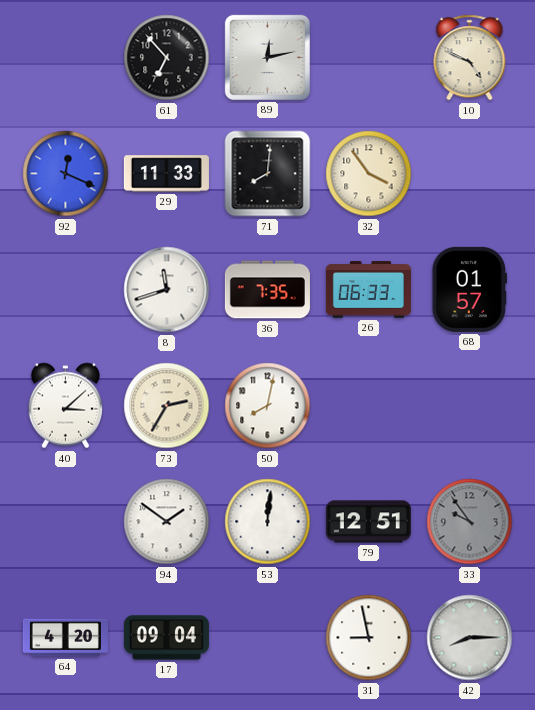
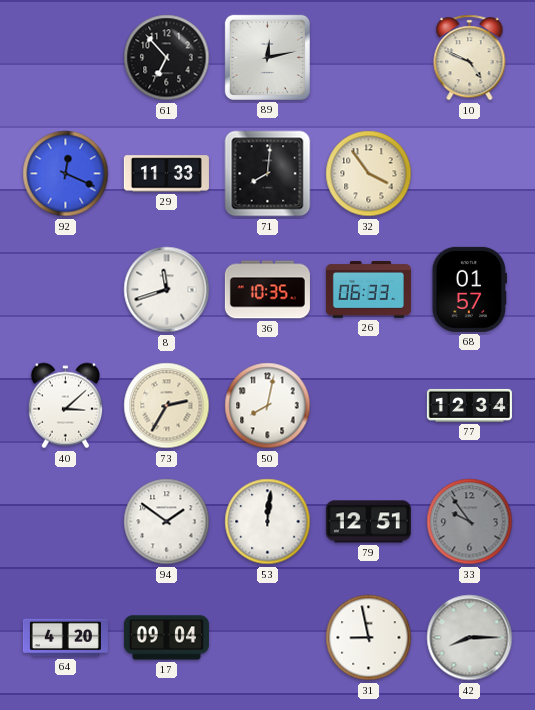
36: 7:35 -> 10:35 (267, 290)
77: none -> 12:34 (469, 405)
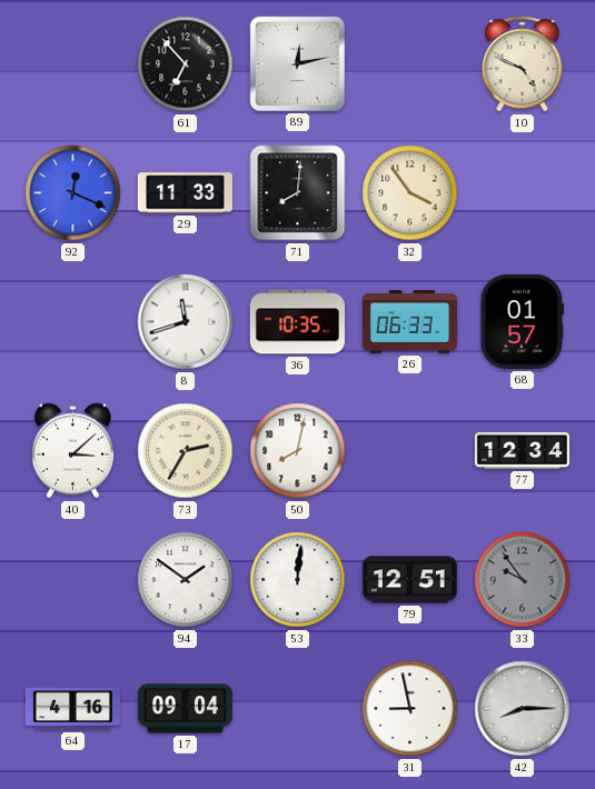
64: 4:20 -> 4:16 (72, 709)
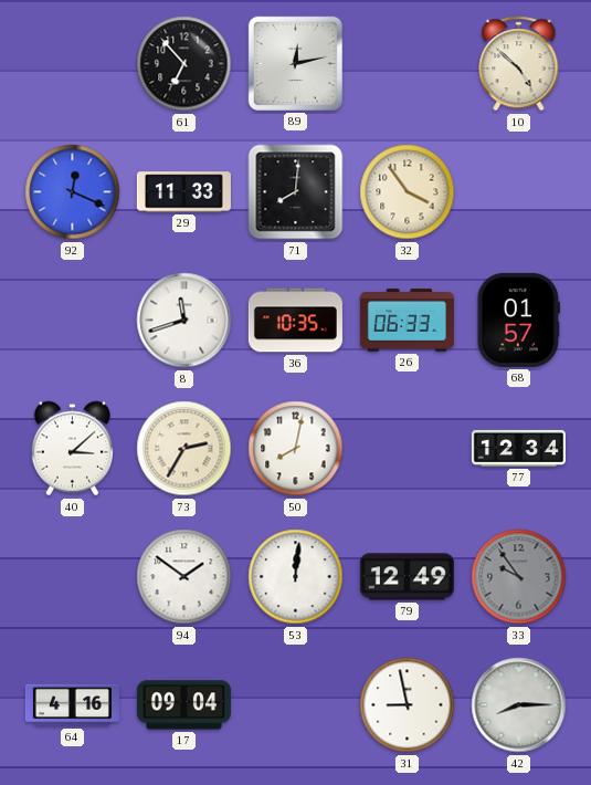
10: 4:49 -> 4:52 (519, 64)
79: 12:51 -> 12:49 (407, 577)
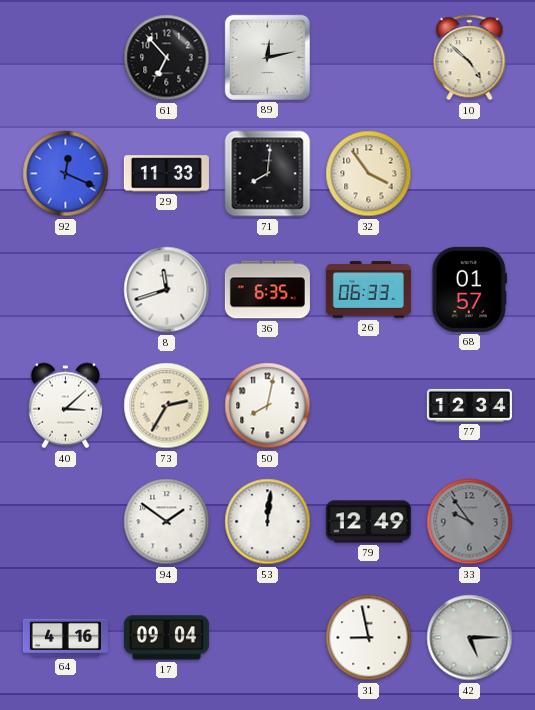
36: 10:35 -> 6:35 (267, 290)
42: 8:15 -> 5:15 (470, 638)
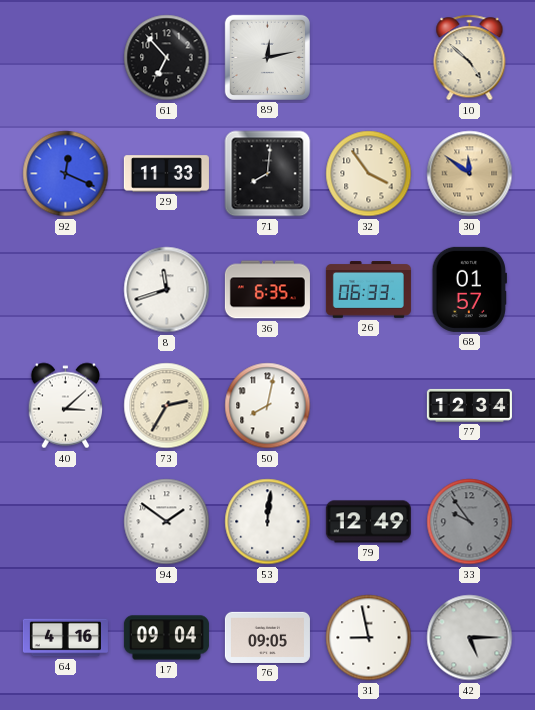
30: none -> 11:51 (470, 174)
76: none -> 09:05 (267, 637)
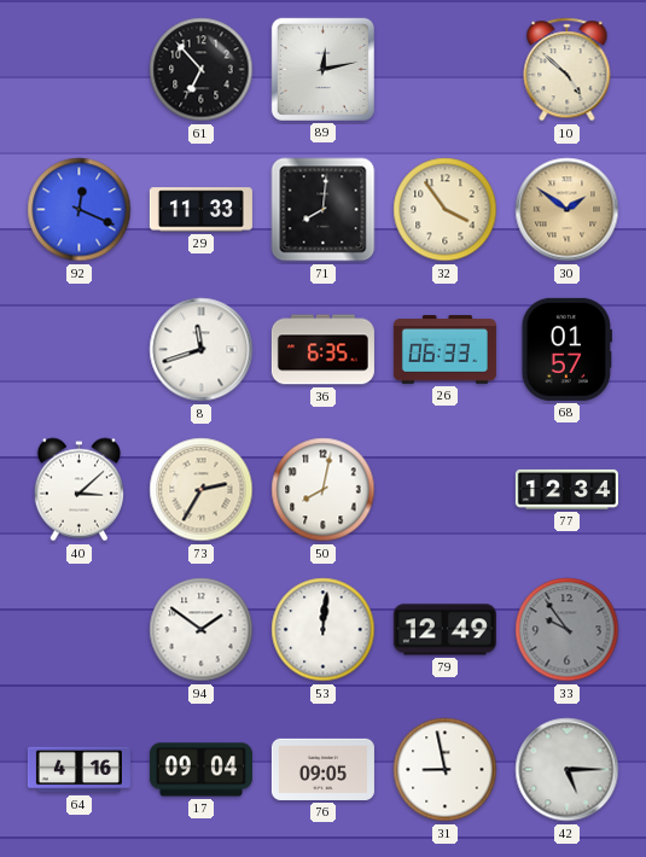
30: 11:51 -> 1:51 (568, 210)
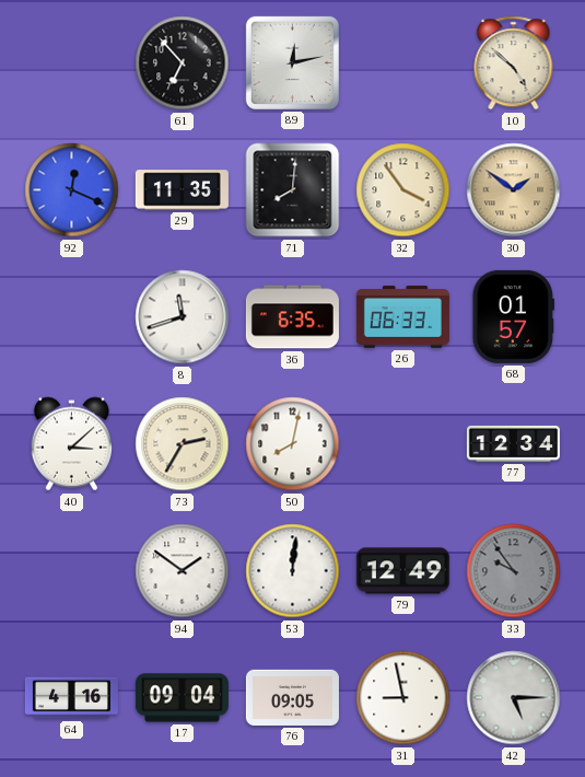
29: 11:33 -> 11:35 (182, 190)
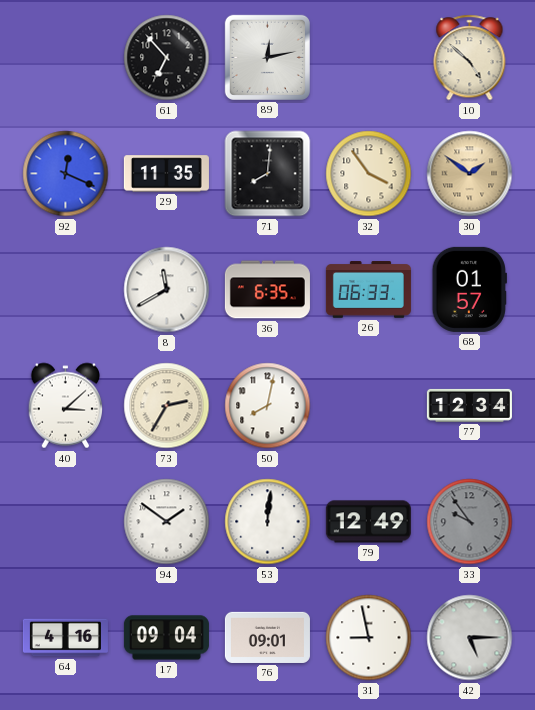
8: 11:42 -> 11:40 (167, 290)
76: 09:05 -> 09:01 (267, 637)
